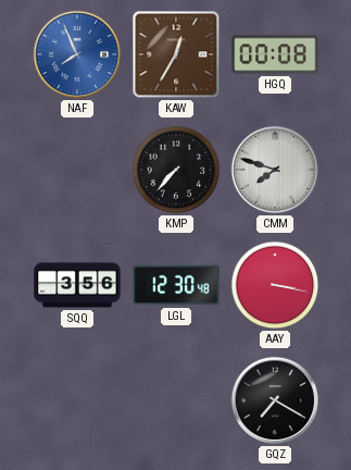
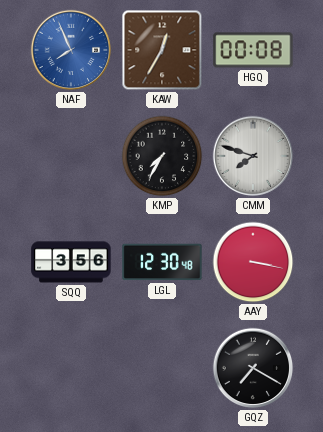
KMP: 7:37 -> 7:35 (162, 156)
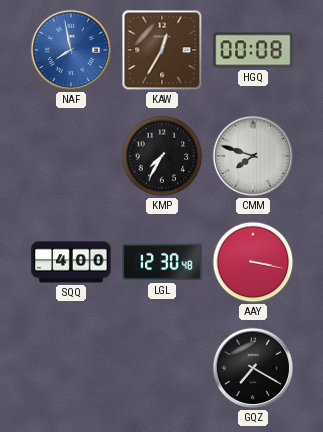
NAF: 7:56 -> 7:58 (71, 50)
SQQ: 3:56 -> 4:00 (71, 262)
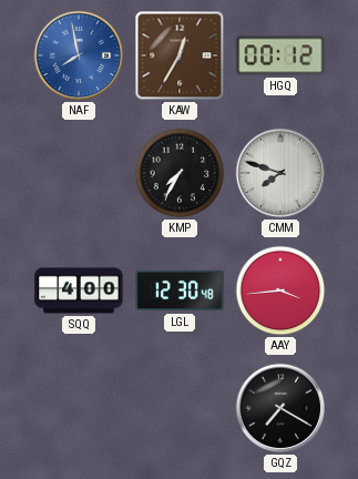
HGQ: 00:08 -> 00:12 (280, 55)
AAY: 3:17 -> 3:44 (280, 291)
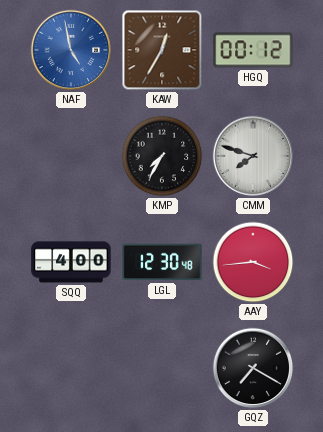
NAF: 7:58 -> 4:58 (71, 50)
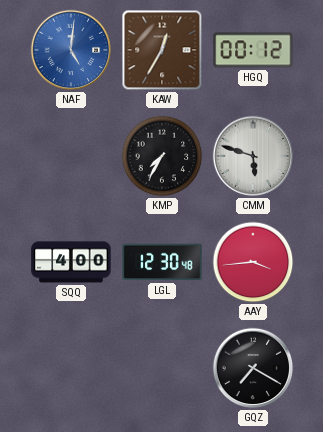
NAF: 4:58 -> 5:01 (71, 50)
CMM: 7:48 -> 5:48 (253, 156)
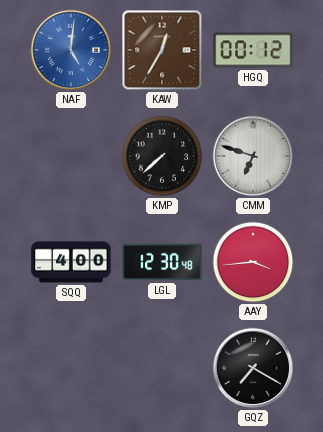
KMP: 7:35 -> 7:38 (162, 156)
CMM: 5:48 -> 6:48 (253, 156)
